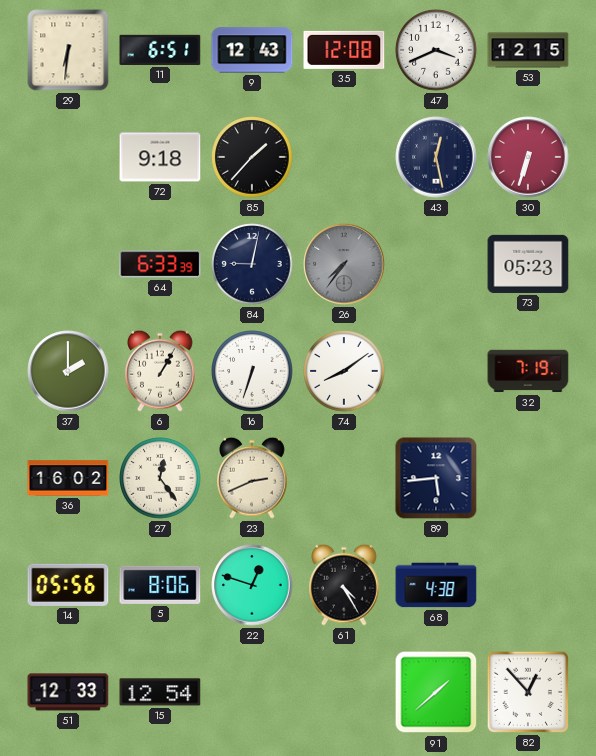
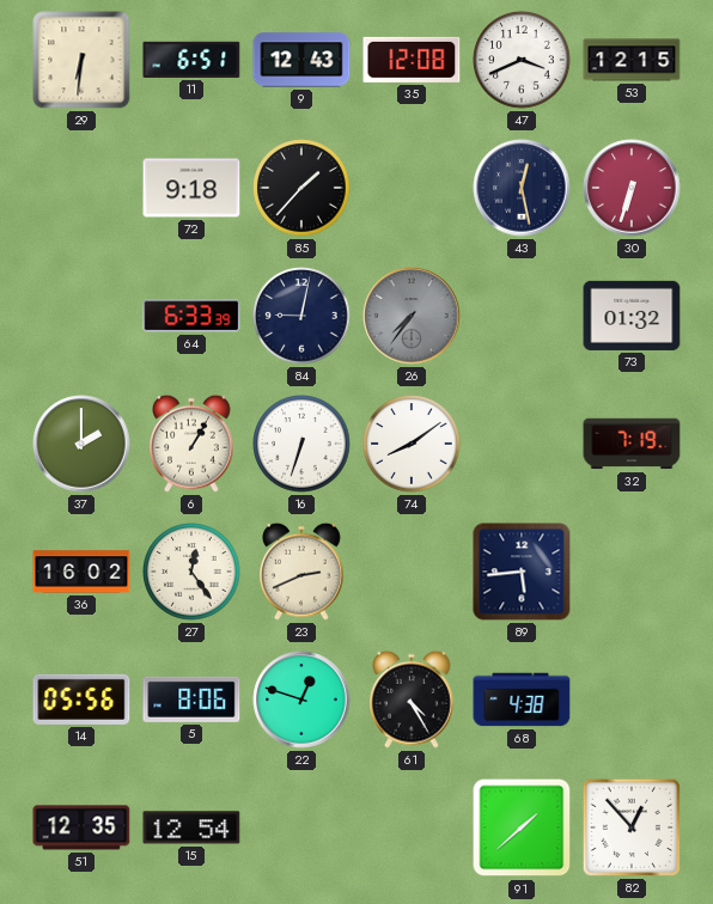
73: 05:23 -> 01:32 (632, 316)
51: 12:33 -> 12:35 (81, 827)
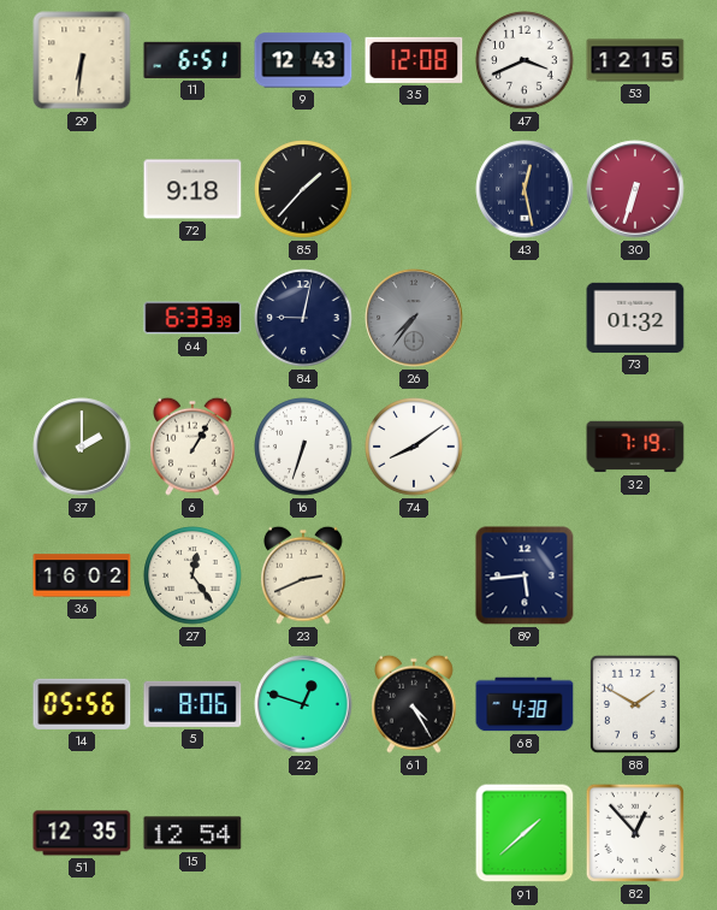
88: none -> 1:50 (635, 704)
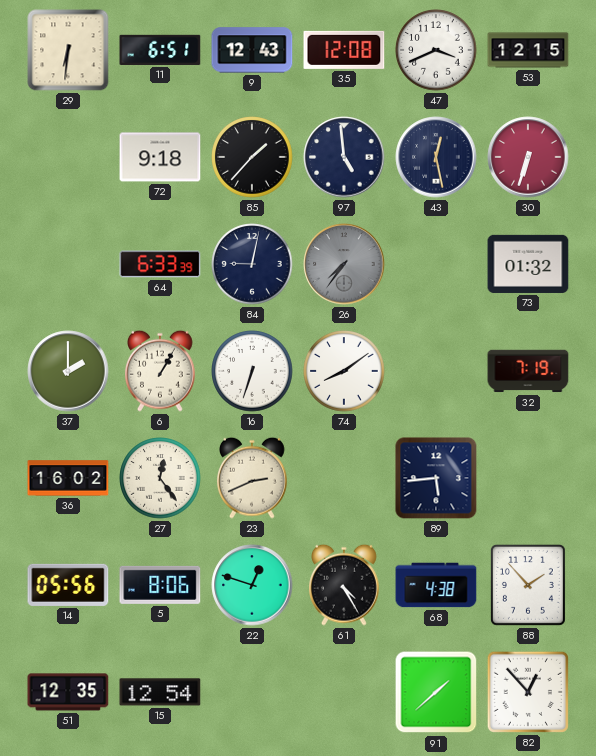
97: none -> 4:59 (344, 157)
88: 1:50 -> 1:53 (528, 585)
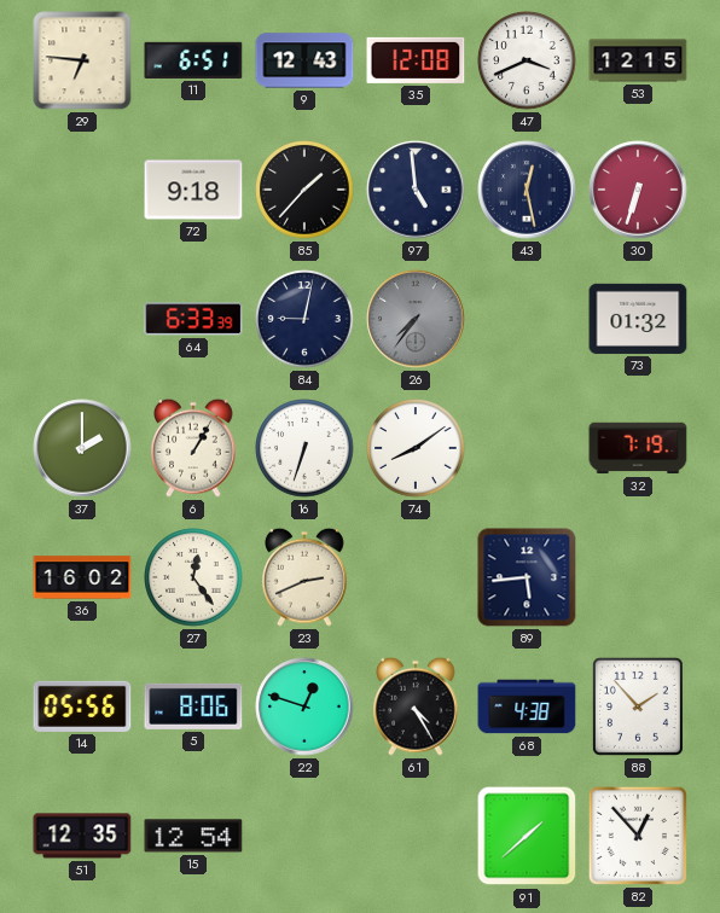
29: 6:31 -> 6:46 (82, 60)
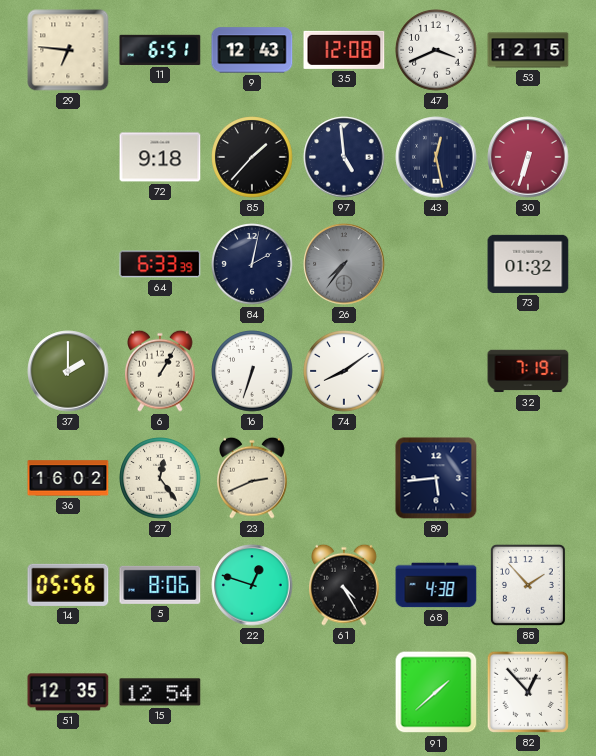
84: 9:02 -> 2:02 (252, 264)
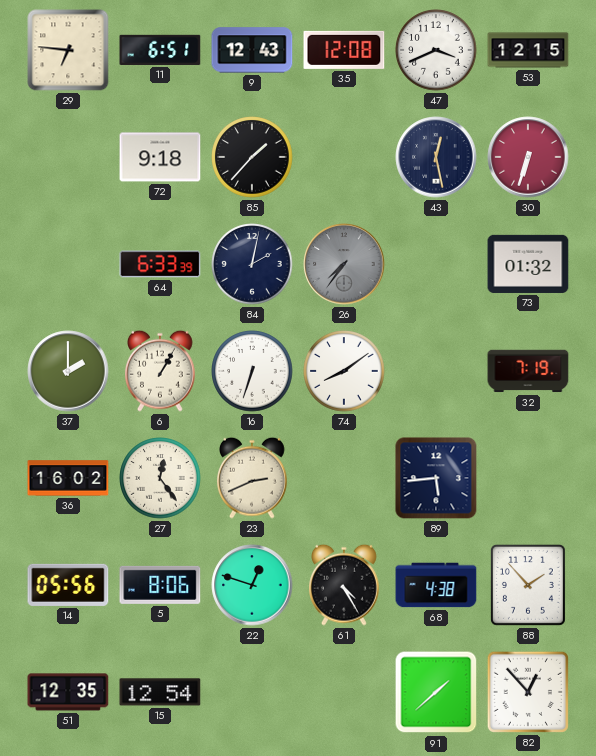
97: 4:59 -> none (344, 157)
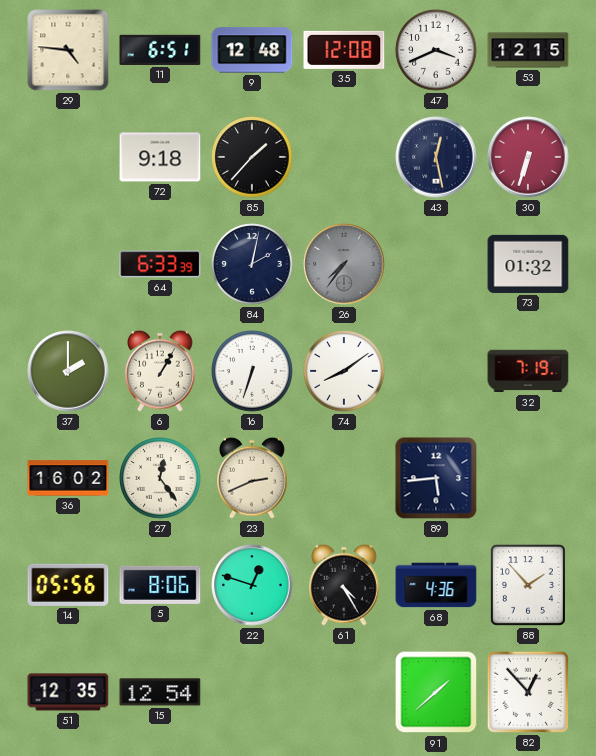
29: 6:46 -> 4:46 (68, 50)
9: 12:43 -> 12:48 (252, 50)
68: 4:38 -> 4:36 (436, 585)
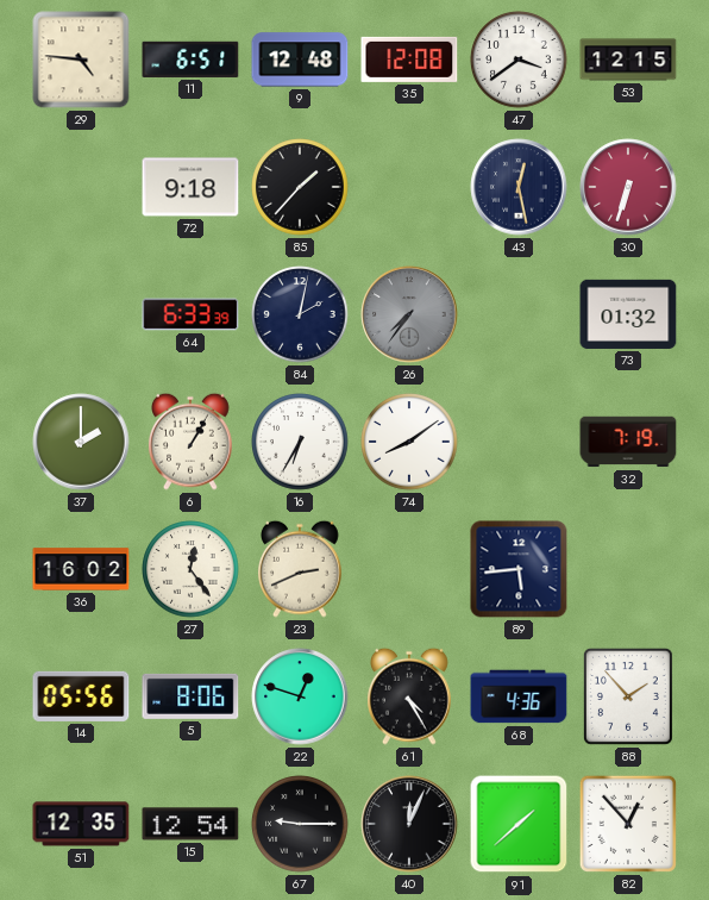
47: 3:41 -> 3:39 (519, 60)
16: 6:33 -> 6:35 (300, 442)
67: none -> 9:15 (300, 824)
40: none -> 12:04 (409, 824)
